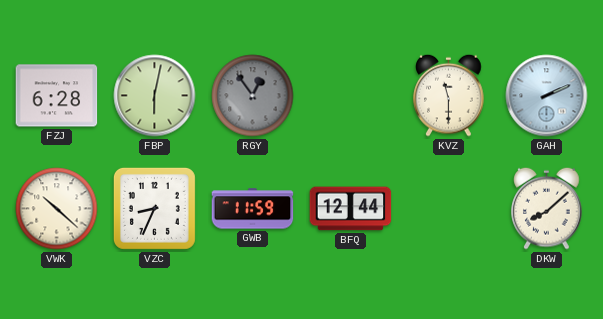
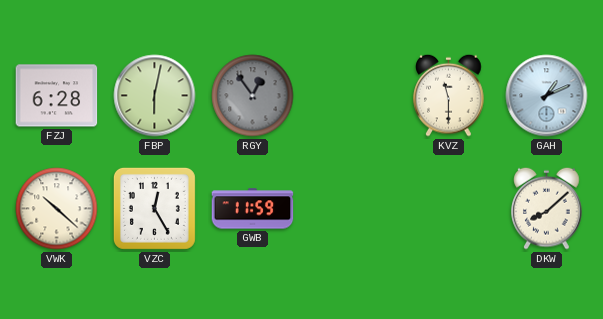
GAH: 2:11 -> 1:11 (547, 96)
VZC: 8:34 -> 12:25 (154, 208)
BFQ: 12:44 -> none (351, 209)
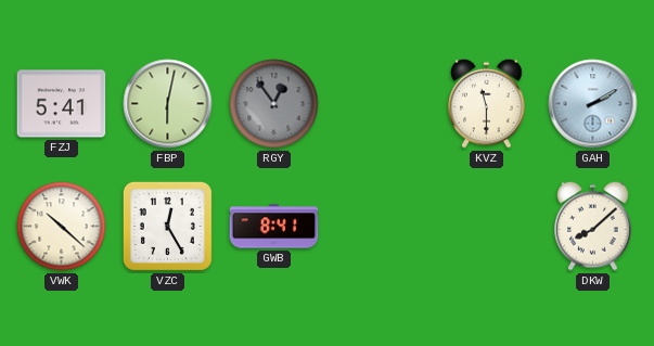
FZJ: 6:28 -> 5:41 (62, 104)
GAH: 1:11 -> 2:10 (593, 104)
GWB: 11:59 -> 8:41 (274, 227)
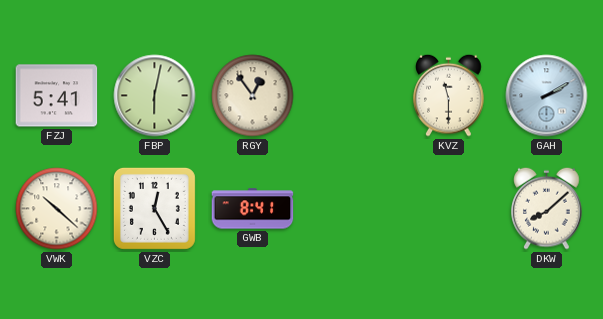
RGY dial: grey -> cream (253, 96)
